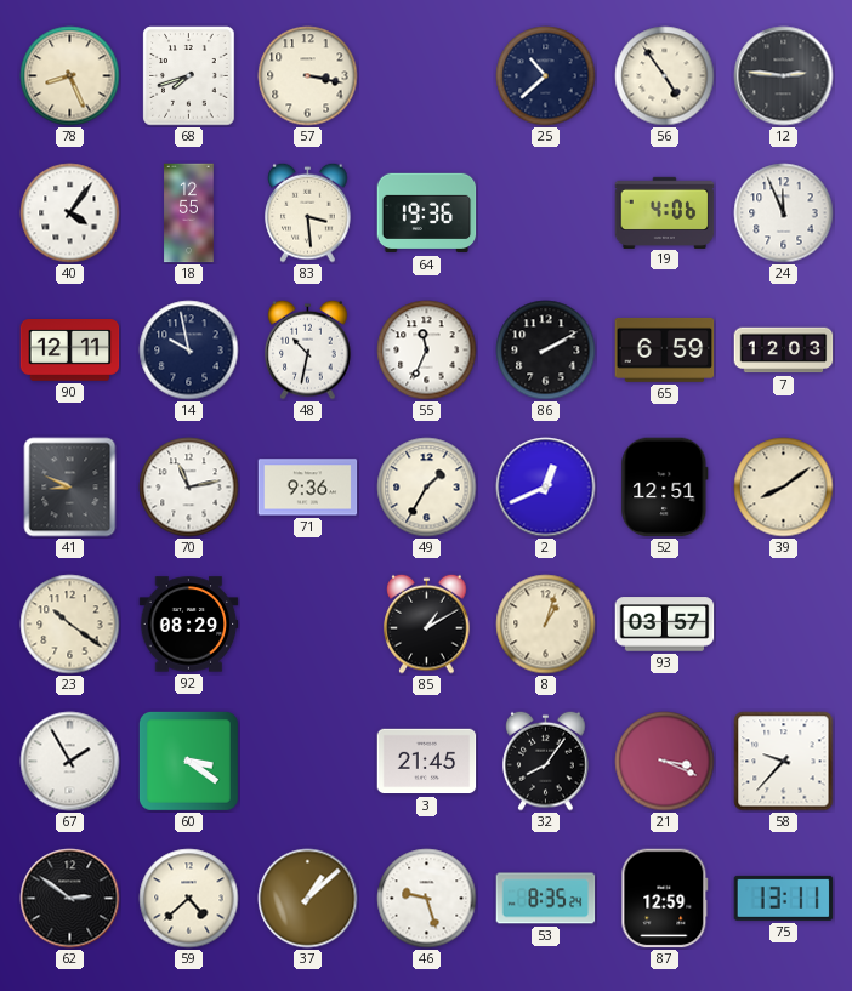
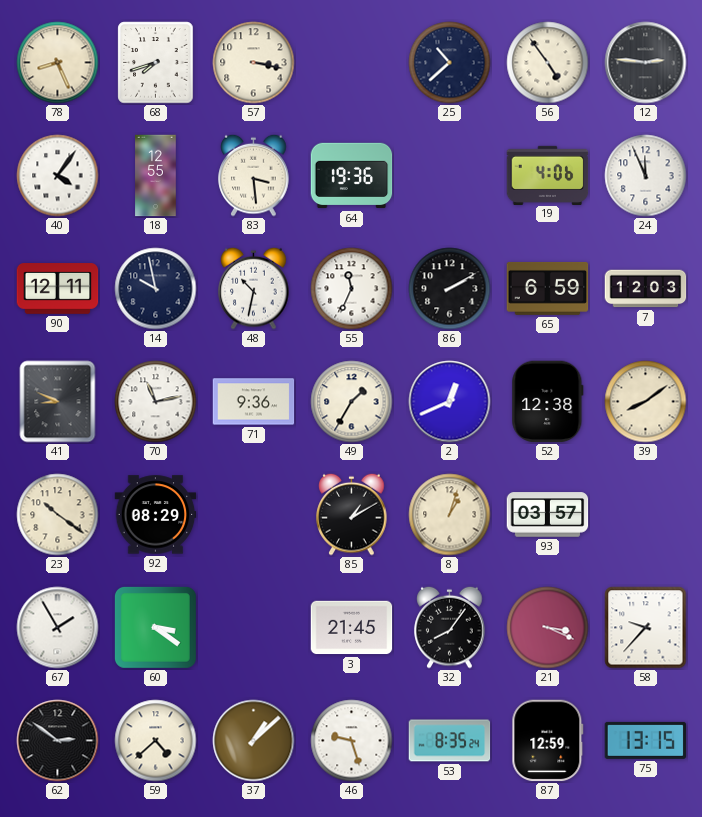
52: 12:51 -> 12:38 (548, 402)
75: 13:11 -> 13:15 (646, 740)
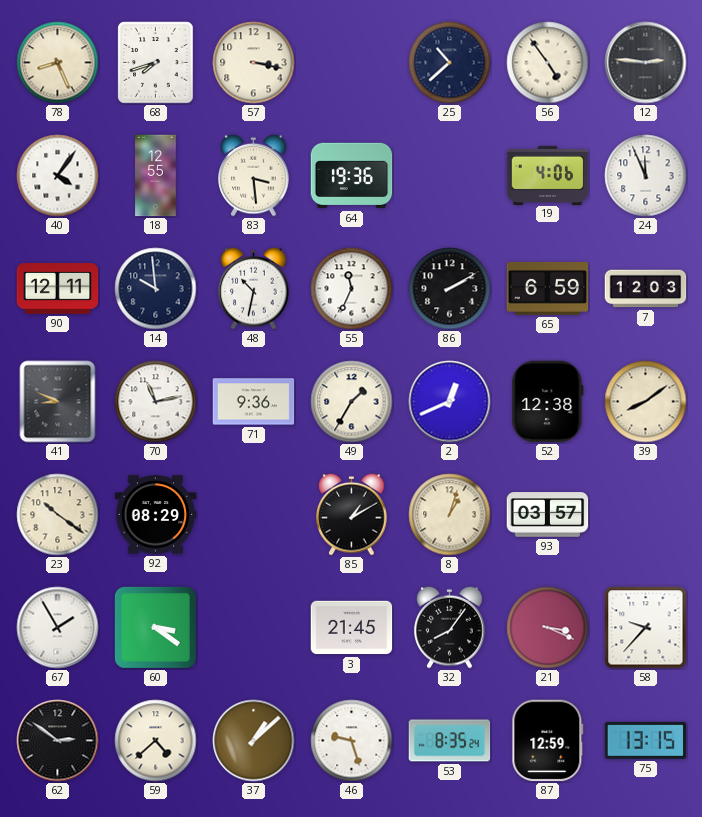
14: 9:58 -> 9:59 (156, 289)
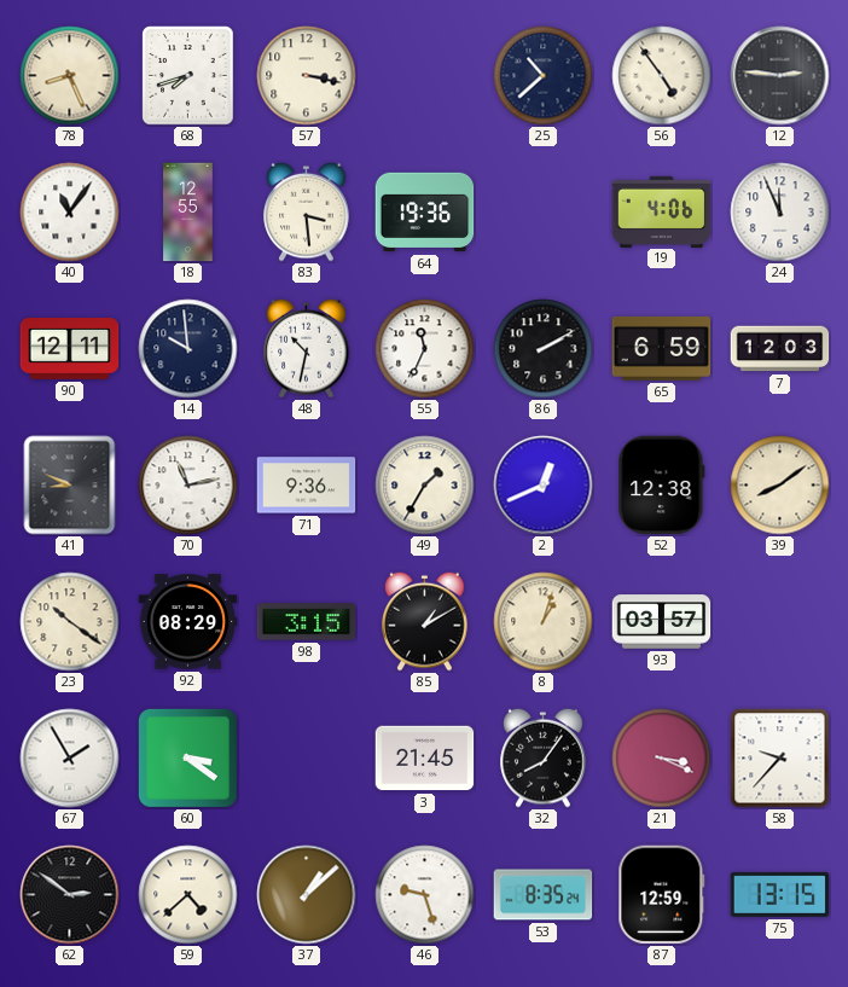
40: 4:06 -> 11:06 (70, 213)
98: none -> 3:15 (307, 622)
